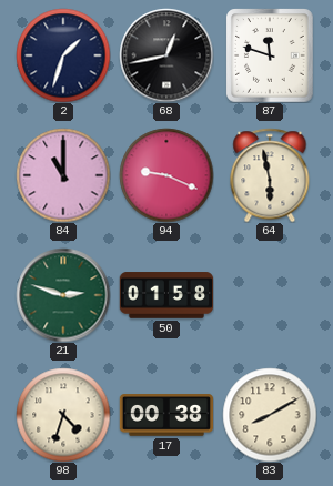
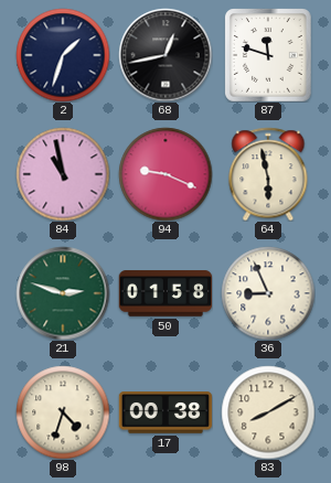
84: 11:00 -> 10:58 (63, 174)
36: none -> 8:56 (268, 293)
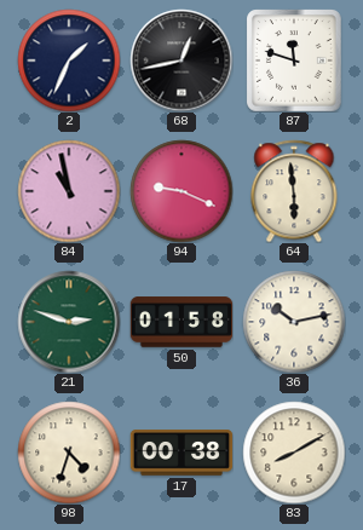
2: 1:33 -> 1:34 (69, 61)
64: 5:58 -> 5:59 (294, 191)
36: 8:56 -> 10:13 (294, 322)
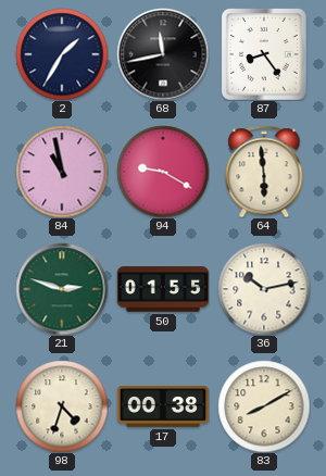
2: 1:34 -> 1:35 (62, 54)
68: 12:43 -> 11:43 (163, 54)
87: 11:48 -> 8:24 (265, 54)
94: 9:19 -> 9:20 (163, 172)
50: 01:58 -> 01:55 (163, 289)
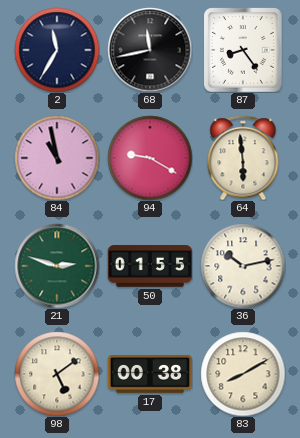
2: 1:35 -> 11:35 (57, 50)
98: 4:33 -> 5:09 (57, 374)
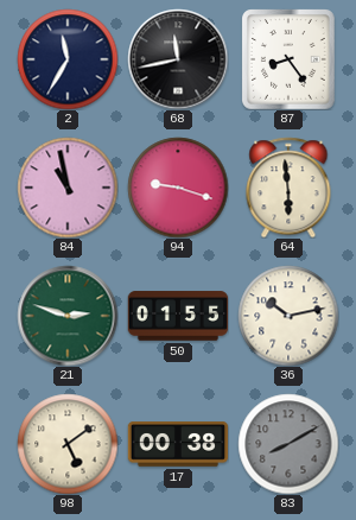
94: 9:20 -> 9:18 (178, 188)
83 dial: cream -> grey (288, 444)
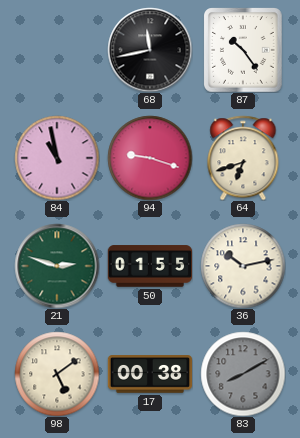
2: 11:35 -> none (68, 59)
87: 8:24 -> 10:24 (244, 50)
64: 5:59 -> 6:42 (243, 158)
